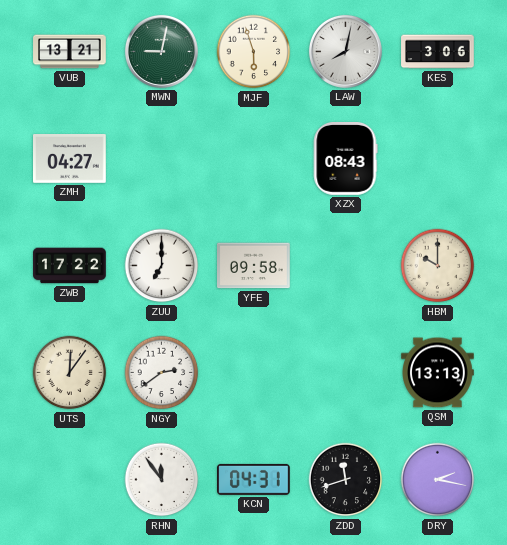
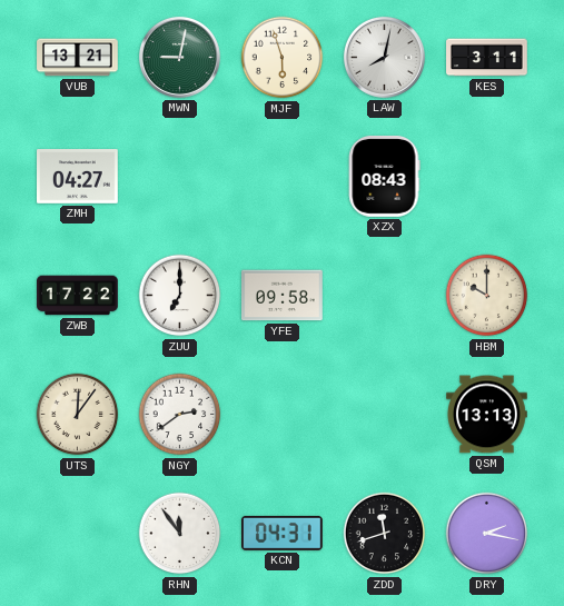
KES: 3:06 -> 3:11 (487, 58)
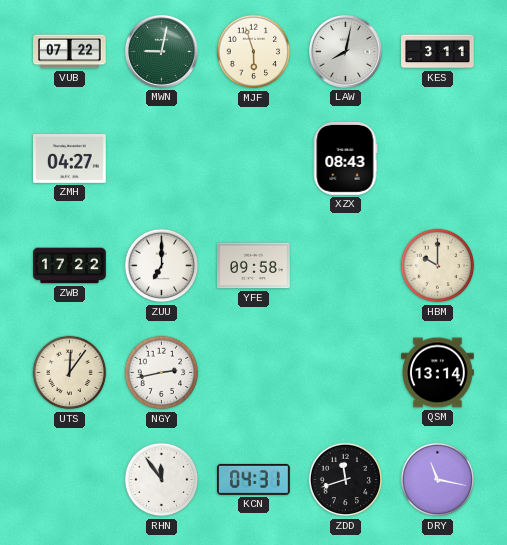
VUB: 13:21 -> 07:22 (70, 52)
NGY: 2:39 -> 2:43 (162, 373)
QSM: 13:13 -> 13:14 (438, 373)
DRY: 2:17 -> 11:17 (438, 480)
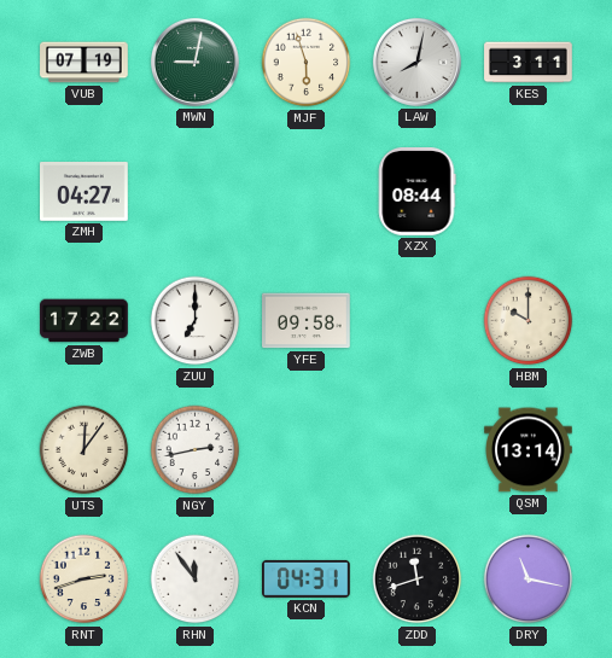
VUB: 07:22 -> 07:19 (84, 63)
XZX: 08:43 -> 08:44 (416, 192)
RNT: none -> 2:42 (84, 580)
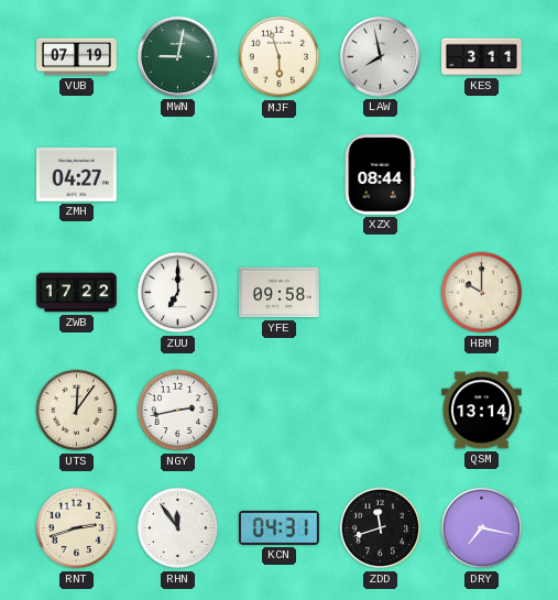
LAW: 8:02 -> 7:58 (380, 56)
DRY: 11:17 -> 7:17 (482, 528)
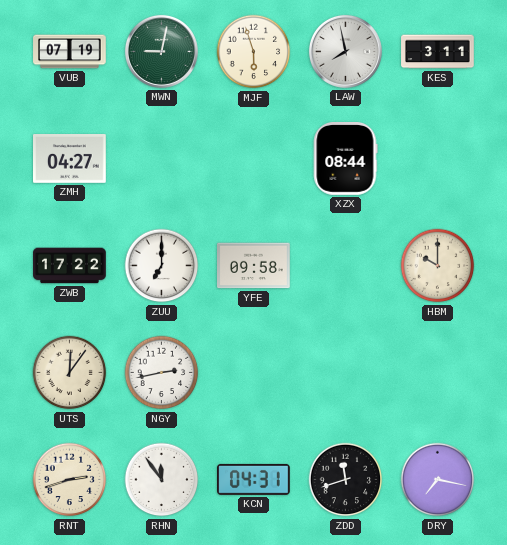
QSM: 13:14 -> none (482, 411)
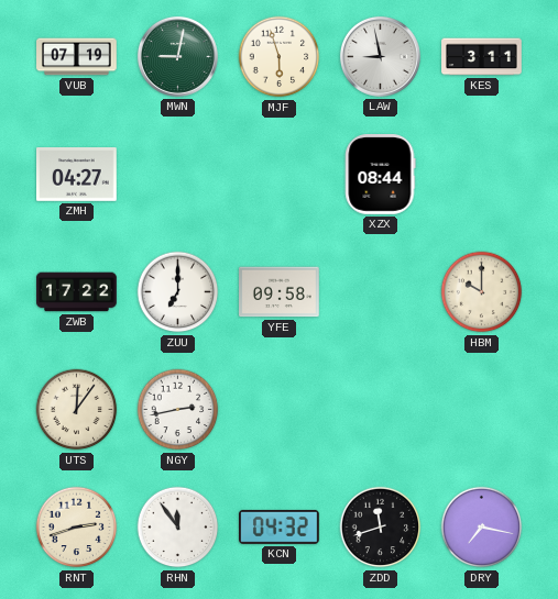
LAW: 7:58 -> 8:58 (380, 56)
KCN: 04:31 -> 04:32 (280, 526)
